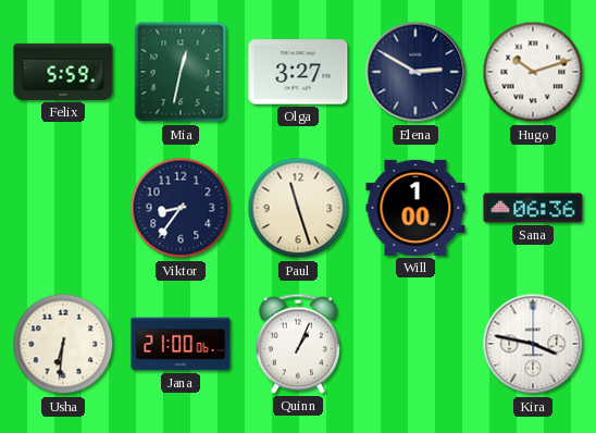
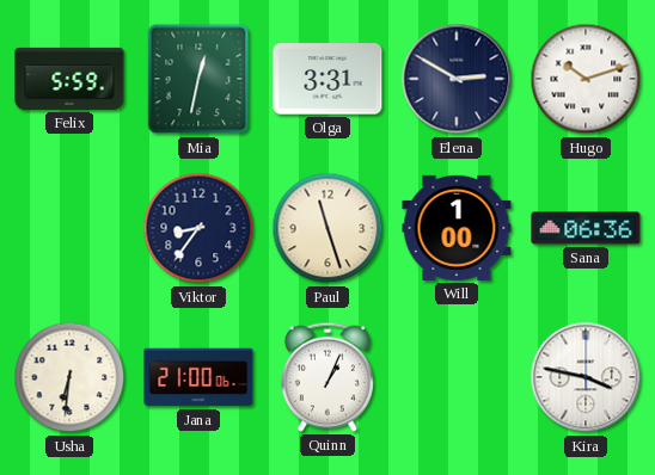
Olga: 3:27 -> 3:31 (327, 79)
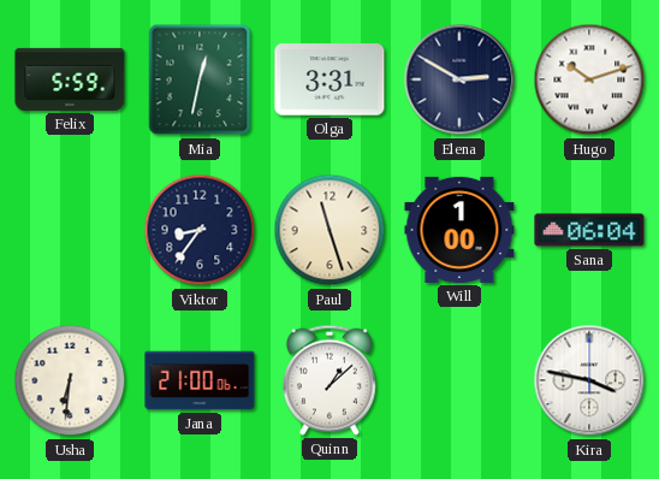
Sana: 06:36 -> 06:04 (589, 230)
Quinn: 1:04 -> 1:08 (329, 380)
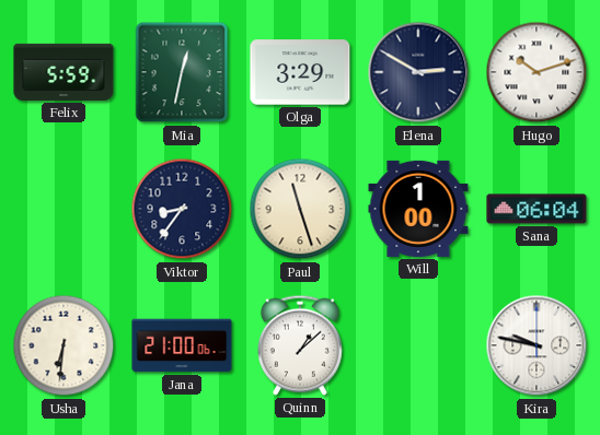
Olga: 3:31 -> 3:29 (300, 72)
Kira: 3:47 -> 9:47 (536, 345)
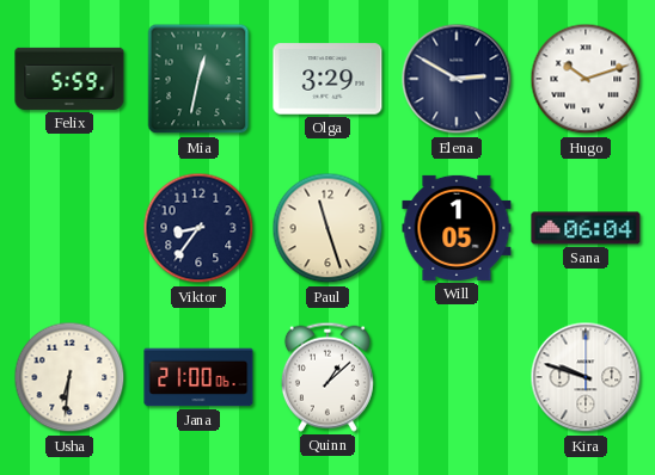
Will: 1:00 -> 1:05 (457, 228)
Kira: 9:47 -> 9:48 (586, 377)
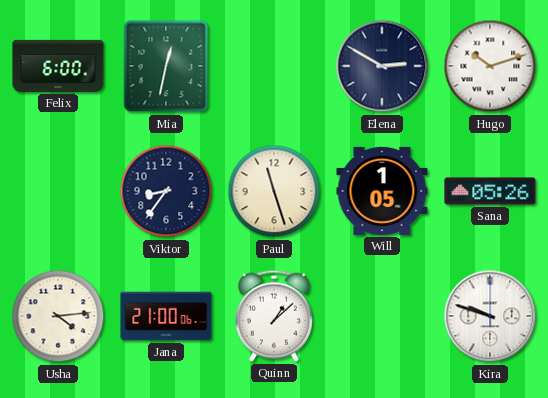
Felix: 5:59 -> 6:00 (58, 66)
Olga: 3:29 -> none (327, 79)
Sana: 06:04 -> 05:26 (490, 191)
Usha: 6:31 -> 4:14 (58, 316)
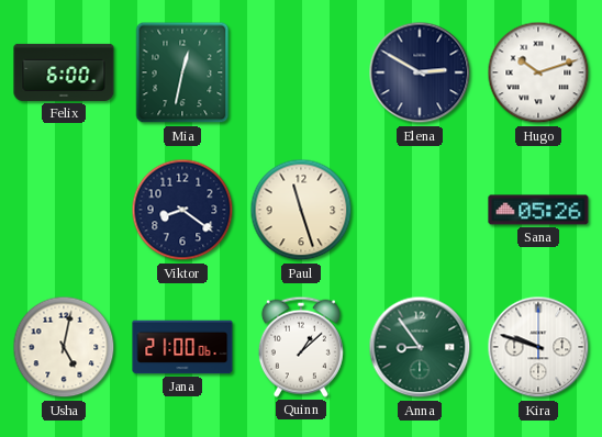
Viktor: 8:36 -> 8:21 (182, 210)
Will: 1:05 -> none (382, 191)
Usha: 4:14 -> 5:02 (64, 347)
Anna: none -> 8:54 (420, 347)
